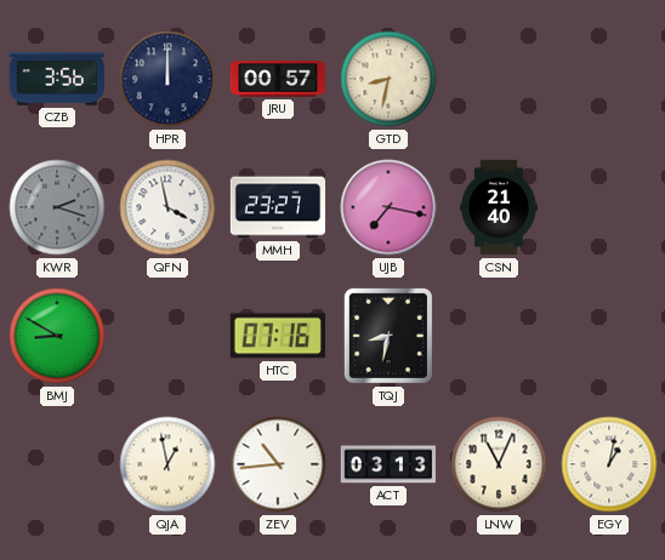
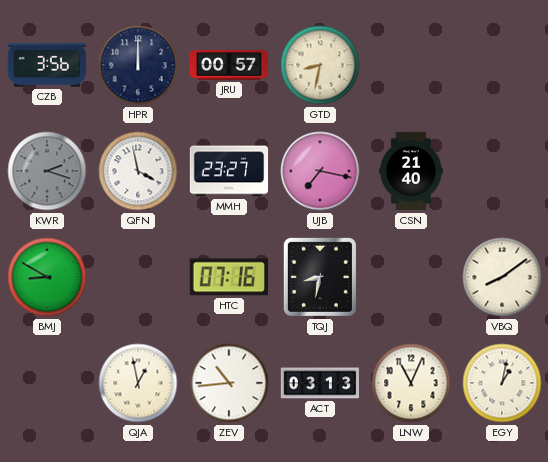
VBQ: none -> 8:09 (502, 277)
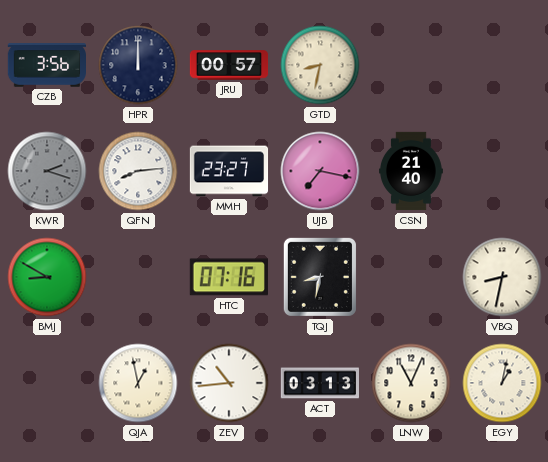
QFN: 3:58 -> 8:14 (138, 171)
VBQ: 8:09 -> 8:32 (502, 277)
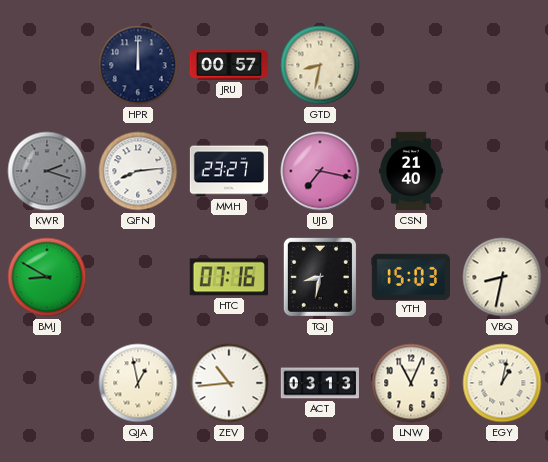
CZB: 3:56 -> none (46, 65)
YTH: none -> 15:03 (410, 276)
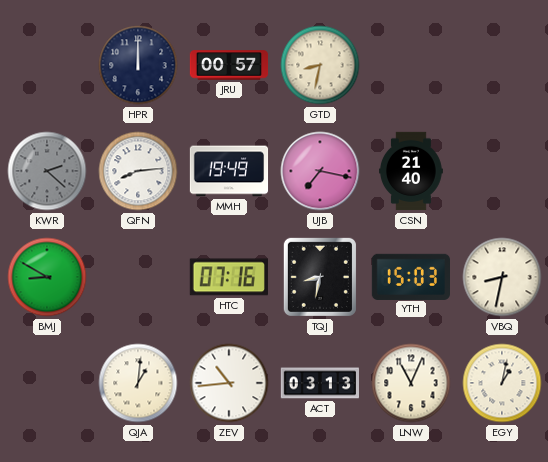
KWR: 2:18 -> 2:22 (47, 171)
MMH: 23:27 -> 19:49 (229, 171)
QJA: 12:58 -> 1:01 (138, 383)
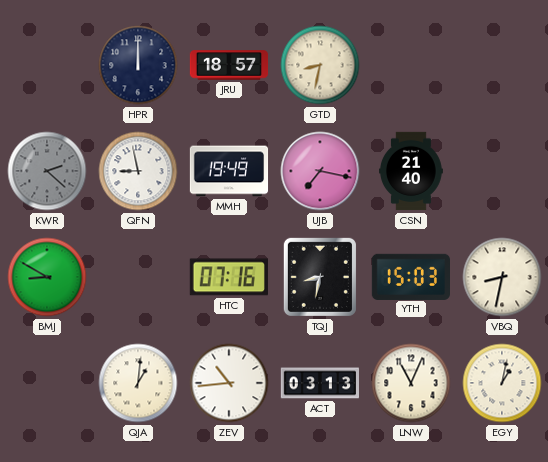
JRU: 00:57 -> 18:57 (229, 65)
QFN: 8:14 -> 8:58 (138, 171)
